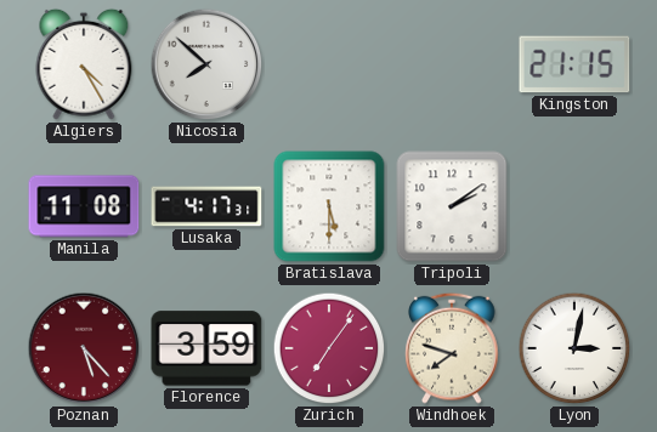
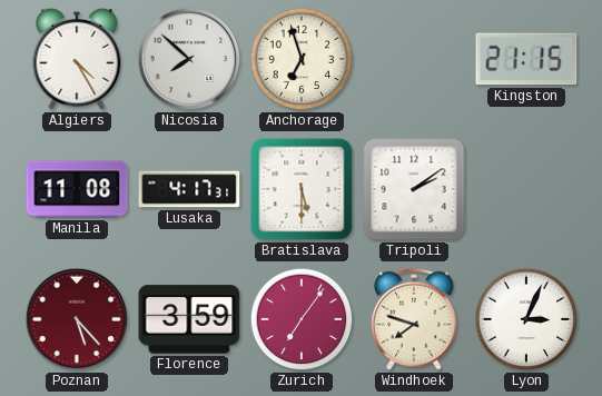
Anchorage: none -> 6:57 (302, 59)
Lyon: 3:02 -> 3:04 (526, 319)
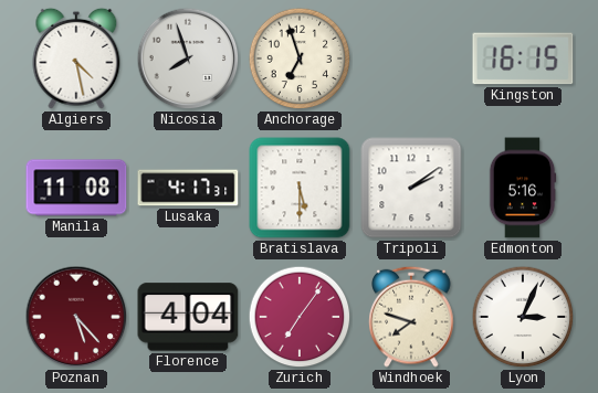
Algiers: 4:25 -> 4:28 (76, 59)
Nicosia: 7:52 -> 7:57 (188, 59)
Kingston: 21:15 -> 16:15 (523, 59)
Edmonton: none -> 5:16 (523, 188)
Florence: 3:59 -> 4:04 (188, 317)
